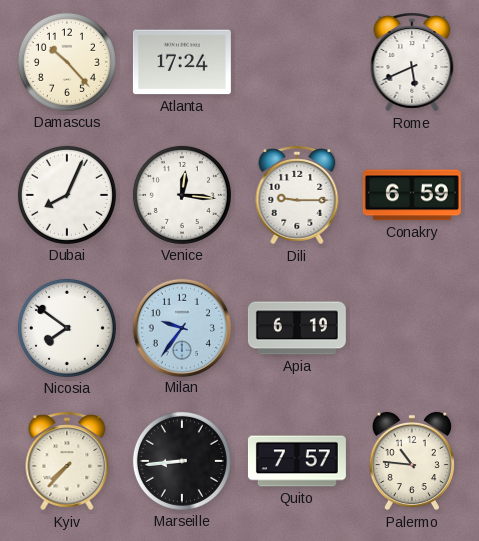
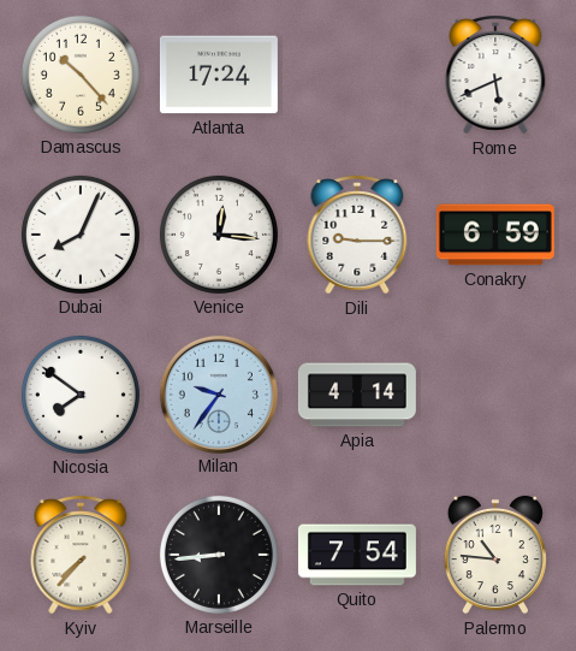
Apia: 6:19 -> 4:14 (357, 395)
Quito: 7:57 -> 7:54 (357, 555)
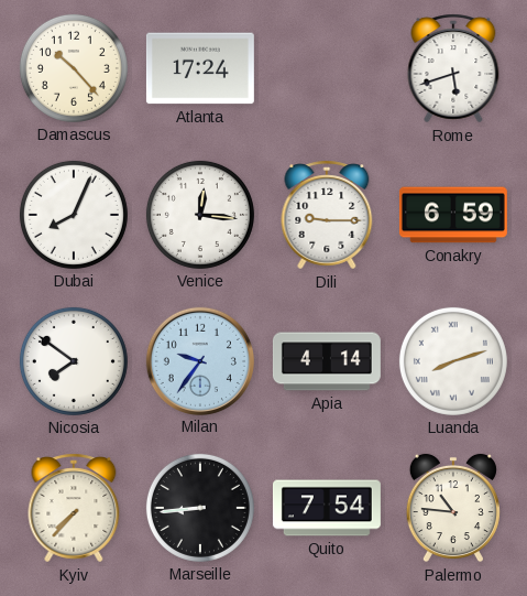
Rome: 5:41 -> 5:42 (453, 68)
Luanda: none -> 8:12 (453, 361)
